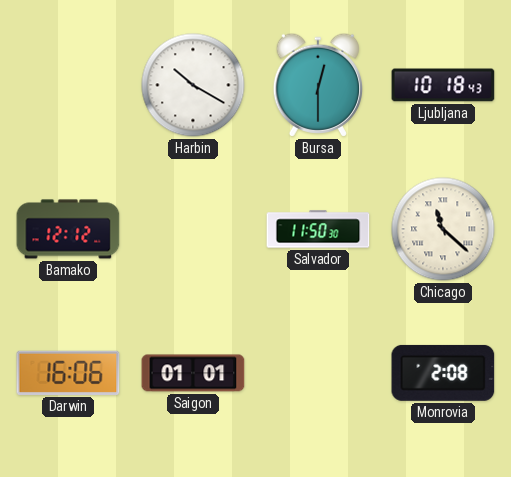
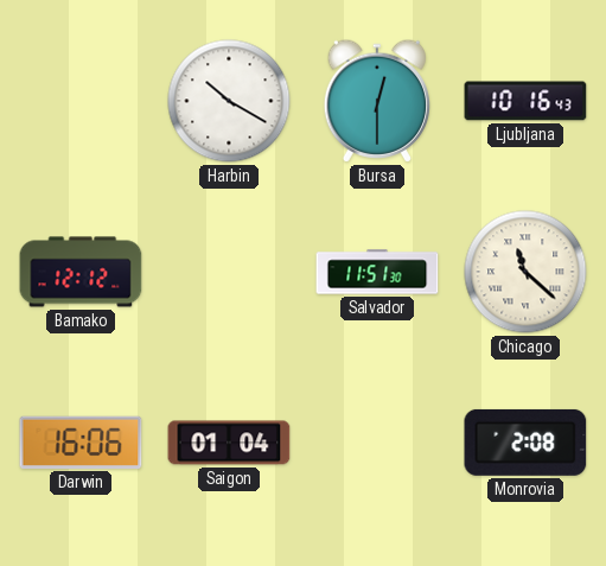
Ljubljana: 10:18 -> 10:16 (525, 101)
Salvador: 11:50 -> 11:51 (377, 272)
Saigon: 01:01 -> 01:04 (229, 443)
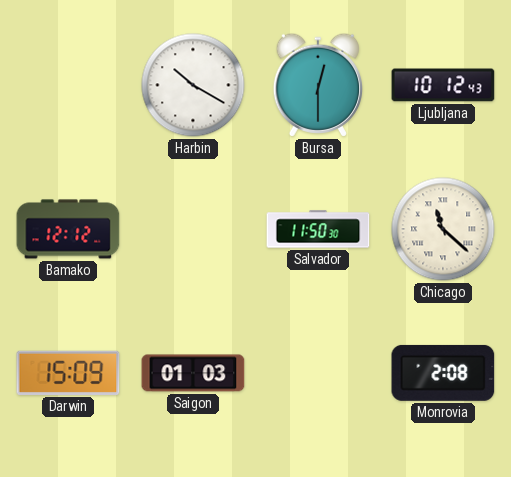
Ljubljana: 10:16 -> 10:12 (443, 85)
Salvador: 11:51 -> 11:50 (318, 229)
Darwin: 16:06 -> 15:09 (68, 373)
Saigon: 01:04 -> 01:03 (193, 373)
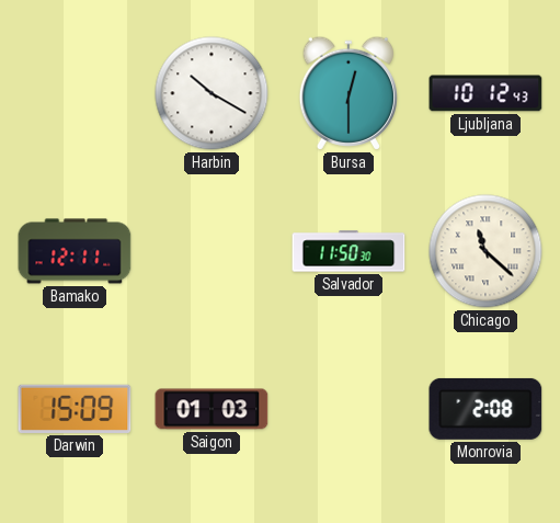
Bamako: 12:12 -> 12:11 (75, 251)
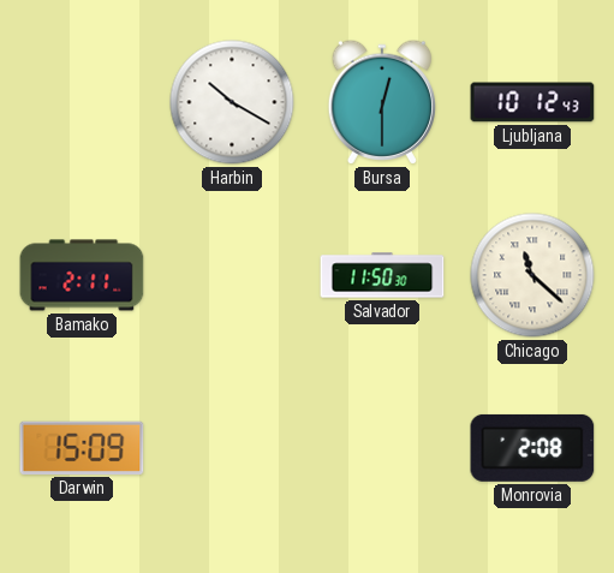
Bamako: 12:11 -> 2:11 (82, 275)
Saigon: 01:03 -> none (212, 409)
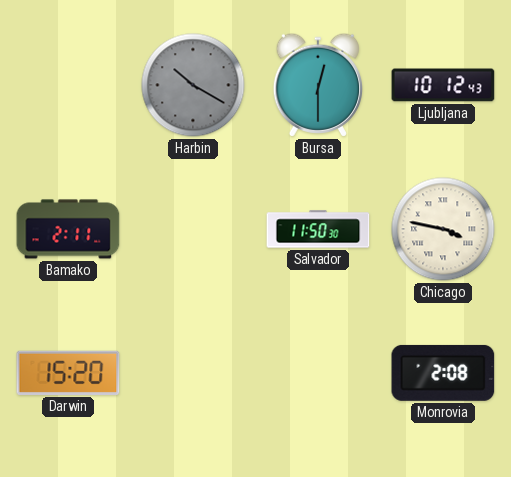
Harbin dial: white -> grey (193, 85)
Chicago: 11:22 -> 3:47 (443, 229)
Darwin: 15:09 -> 15:20 (68, 373)
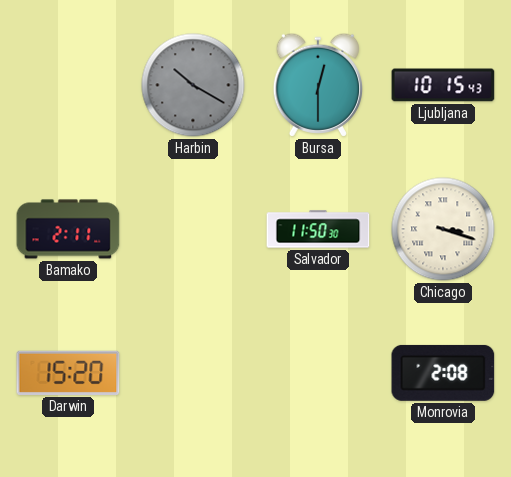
Ljubljana: 10:12 -> 10:15 (443, 85)
Chicago: 3:47 -> 3:18 (443, 229)
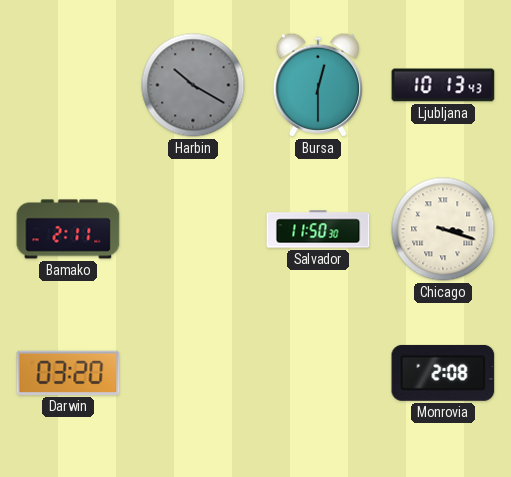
Ljubljana: 10:15 -> 10:13 (443, 85)
Darwin: 15:20 -> 03:20 (68, 373)
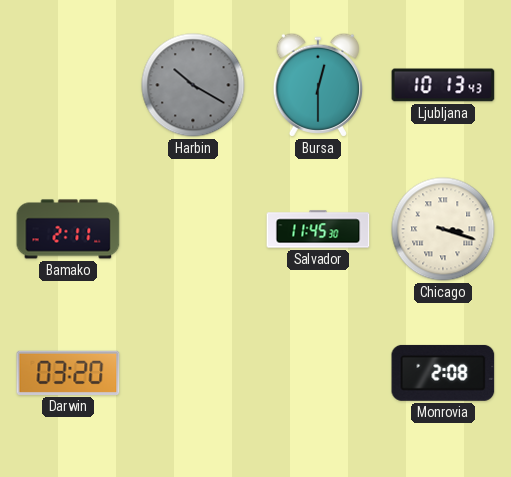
Salvador: 11:50 -> 11:45 (318, 229)
